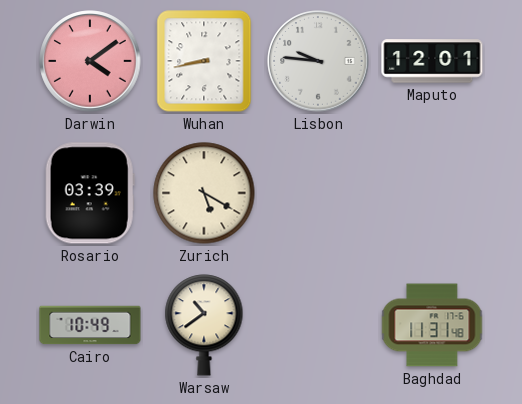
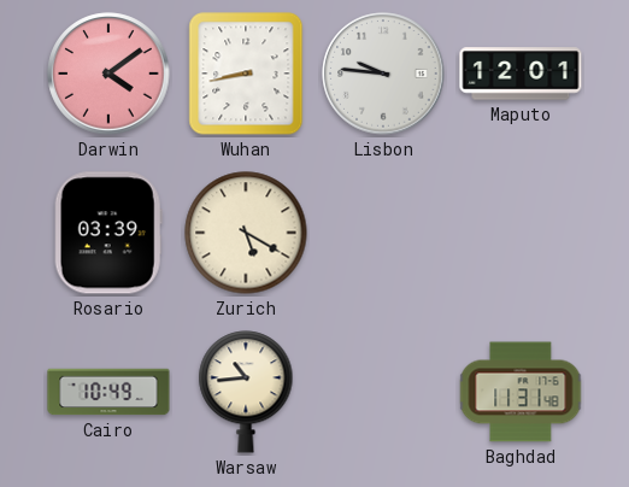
Warsaw: 10:39 -> 10:44 (246, 392)
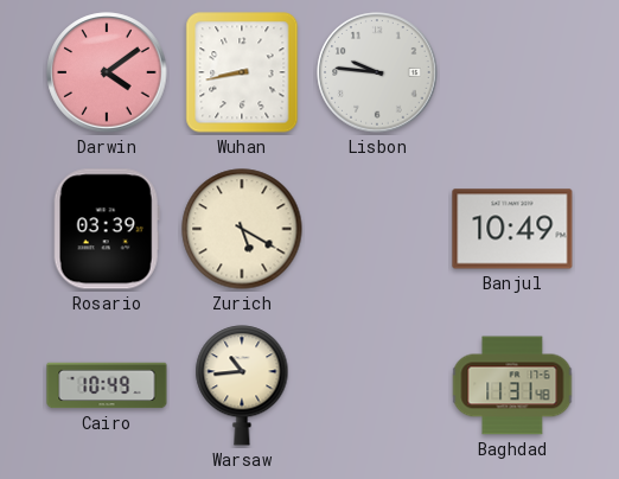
Maputo: 12:01 -> none (521, 74)
Banjul: none -> 10:49 (512, 229)
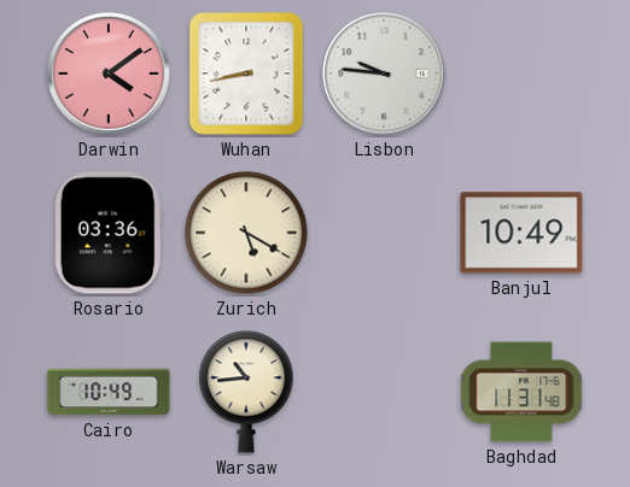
Rosario: 03:39 -> 03:36 (109, 233)
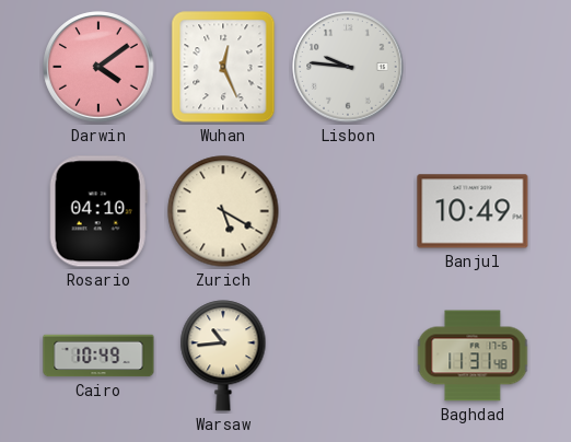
Wuhan: 8:43 -> 12:26 (223, 67)
Rosario: 03:36 -> 04:10 (98, 211)
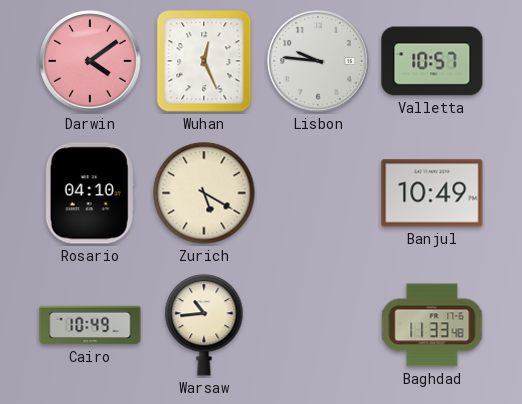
Valletta: none -> 10:57 (432, 61)
Baghdad: 11:31 -> 11:33 (432, 325)
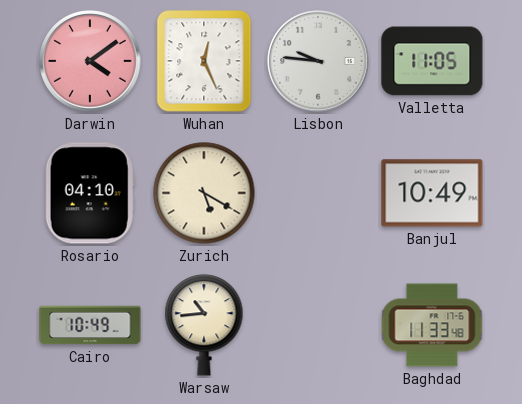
Valletta: 10:57 -> 11:05 (432, 61)
